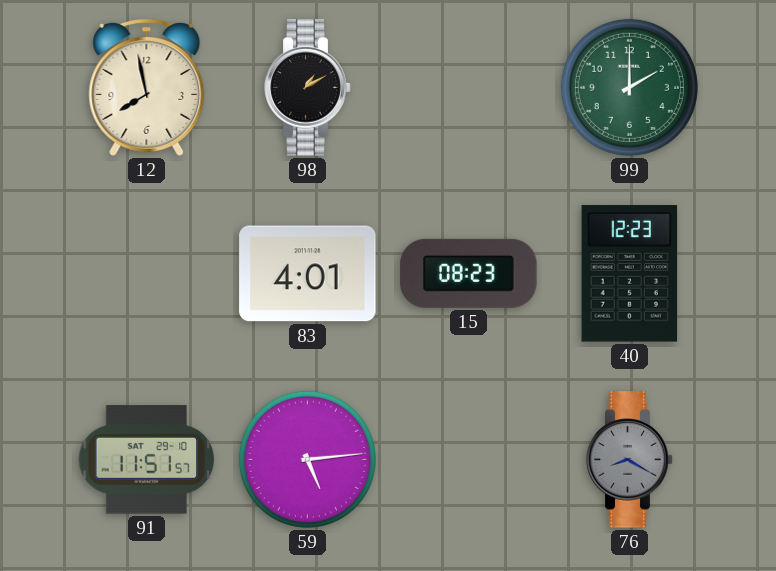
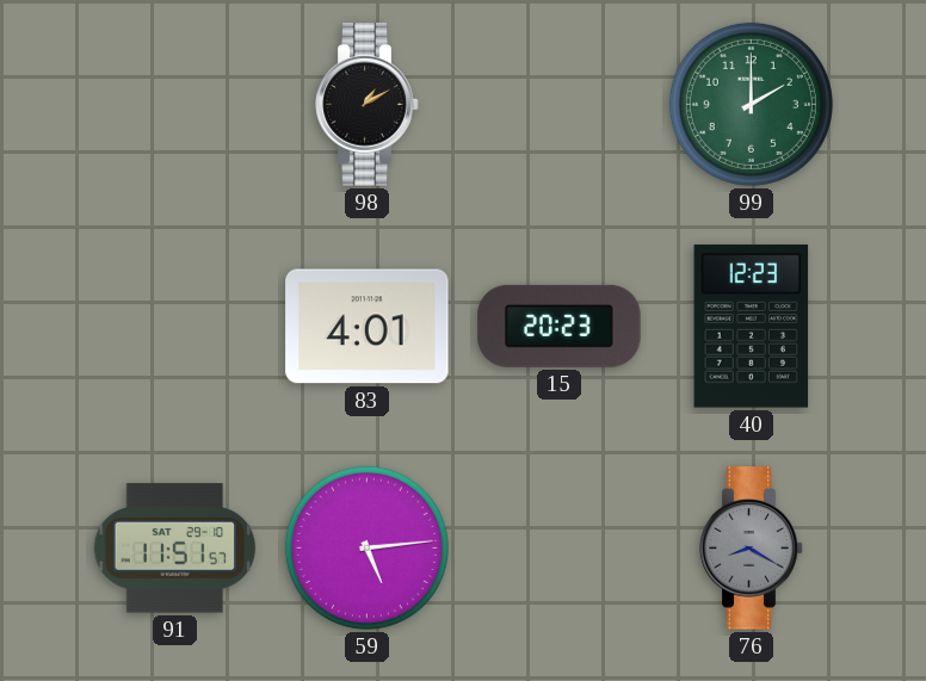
12: 7:58 -> none (147, 87)
15: 08:23 -> 20:23 (560, 326)
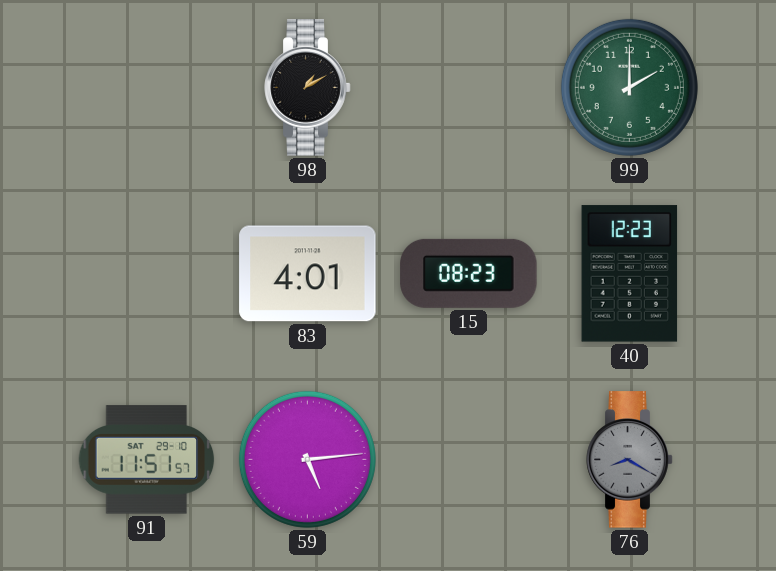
15: 20:23 -> 08:23 (469, 273)
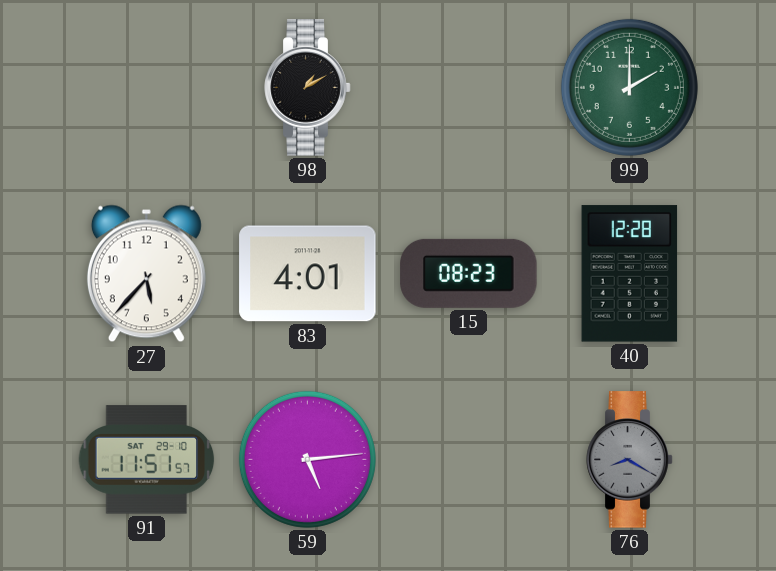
27: none -> 5:37 (146, 274)
40: 12:23 -> 12:28 (630, 274)
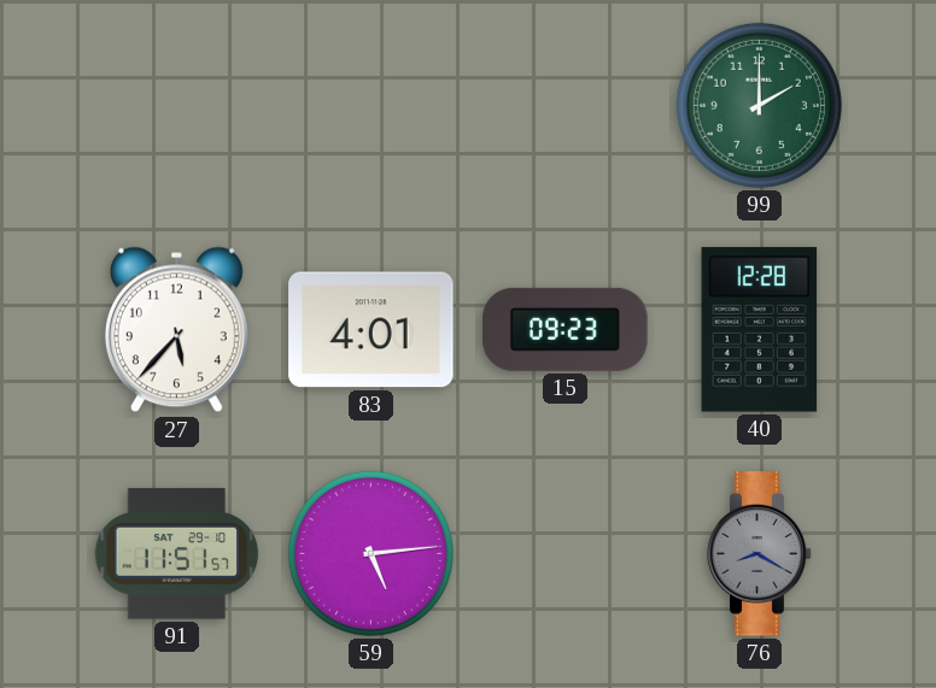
98: 1:10 -> none (308, 88)
15: 08:23 -> 09:23 (566, 329)
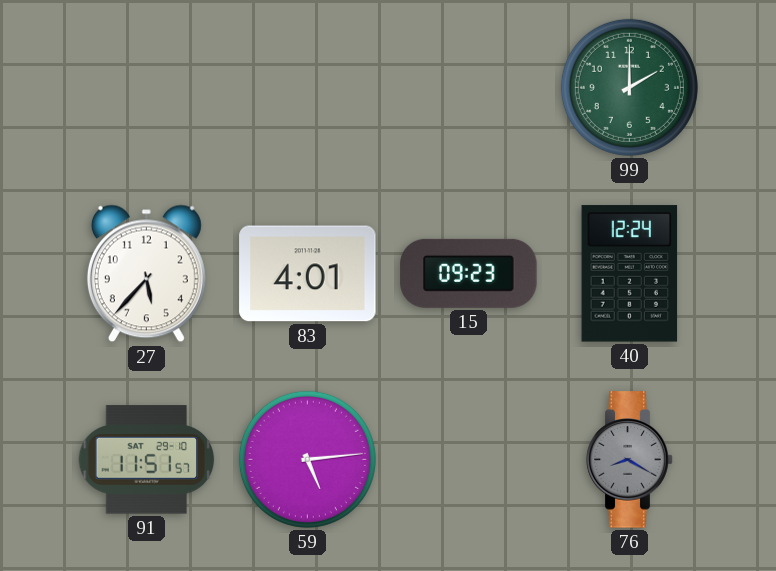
40: 12:28 -> 12:24 (630, 274)
